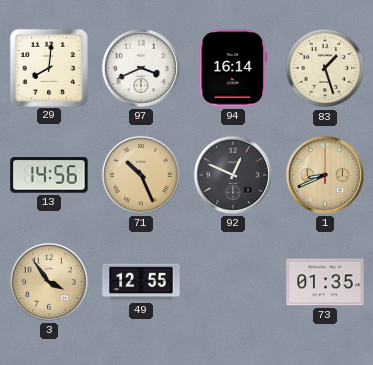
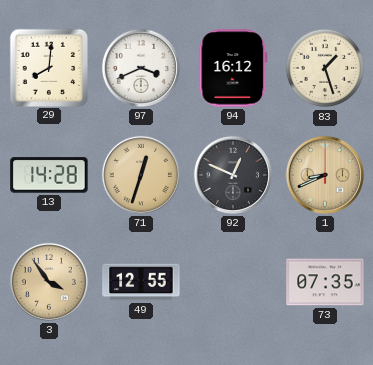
94: 16:14 -> 16:12 (233, 68)
13: 14:56 -> 14:28 (49, 175)
71: 10:26 -> 12:33 (141, 175)
73: 01:35 -> 07:35 (325, 282)
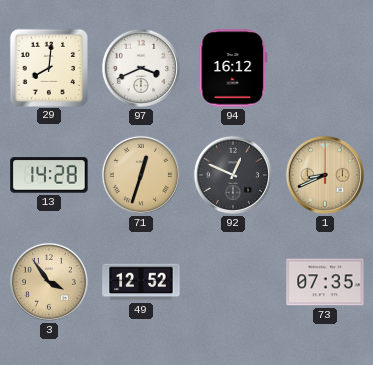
83: 1:27 -> none (325, 68)
49: 12:55 -> 12:52 (141, 282)
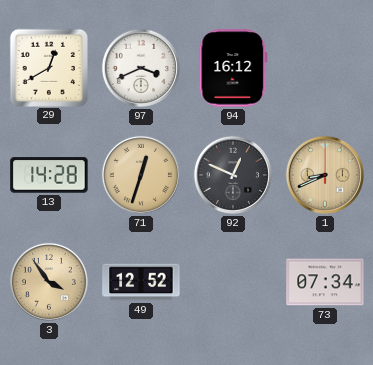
29: 8:01 -> 12:40 (48, 67)
73: 07:35 -> 07:34 (325, 282)
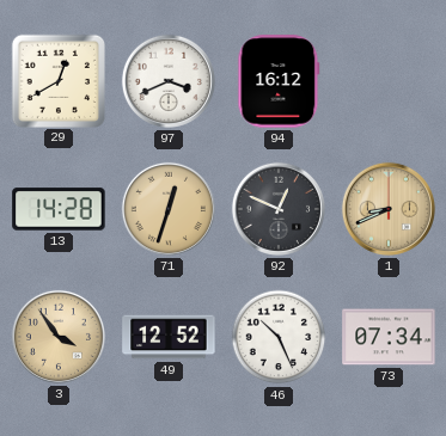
46: none -> 10:26 (279, 337)
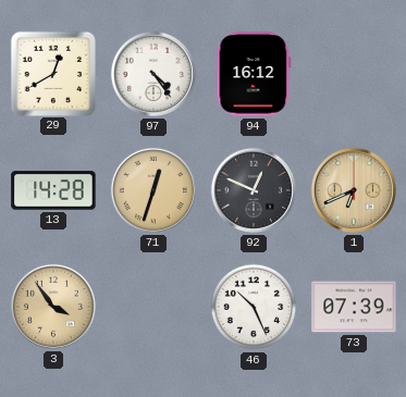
97: 3:41 -> 4:24 (153, 74)
1: 8:41 -> 6:41 (354, 190)
49: 12:52 -> none (169, 337)
73: 07:34 -> 07:39 (354, 307)
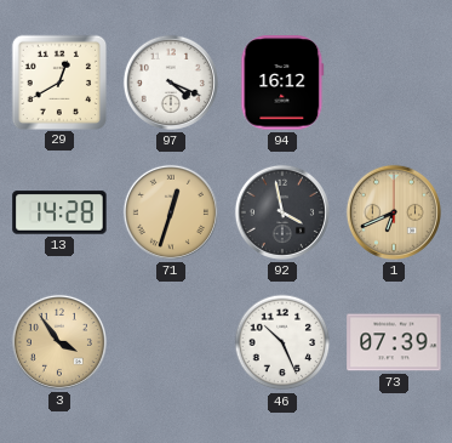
97: 4:24 -> 4:19 (171, 83)
92: 12:49 -> 3:58 (282, 212)
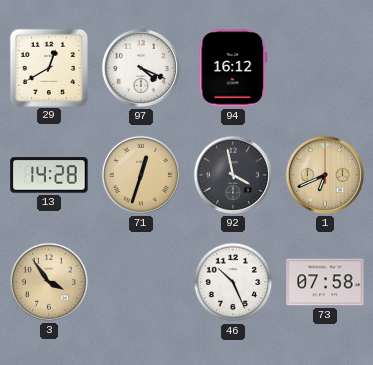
73: 07:39 -> 07:58 (325, 282)
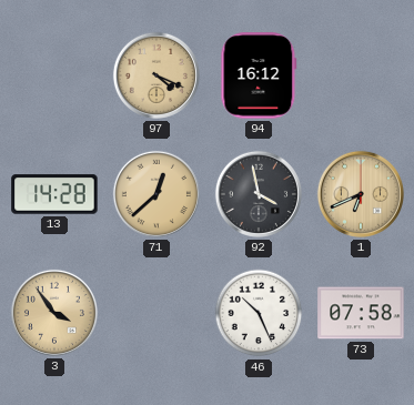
29: 12:40 -> none (48, 67)
97 dial: white -> champagne (156, 75)
71: 12:33 -> 12:38 (156, 194)
